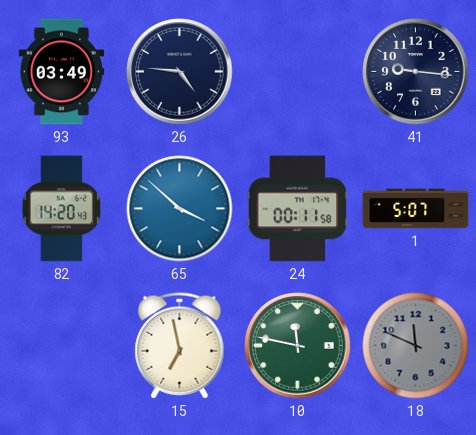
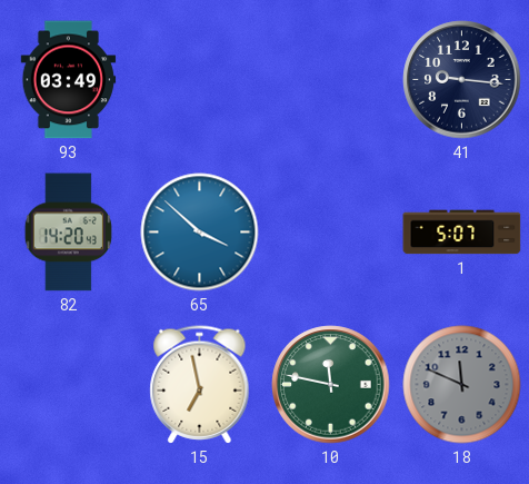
26: 4:46 -> none (180, 72)
24: 00:11 -> none (298, 209)
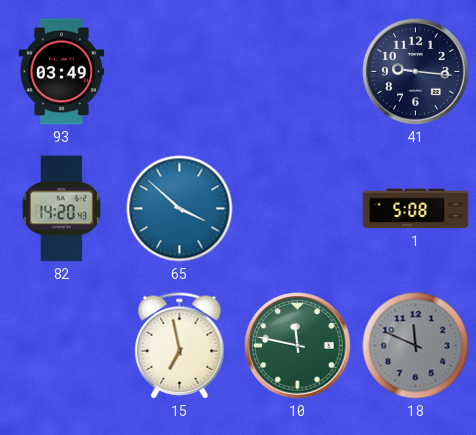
1: 5:07 -> 5:08 (416, 209)
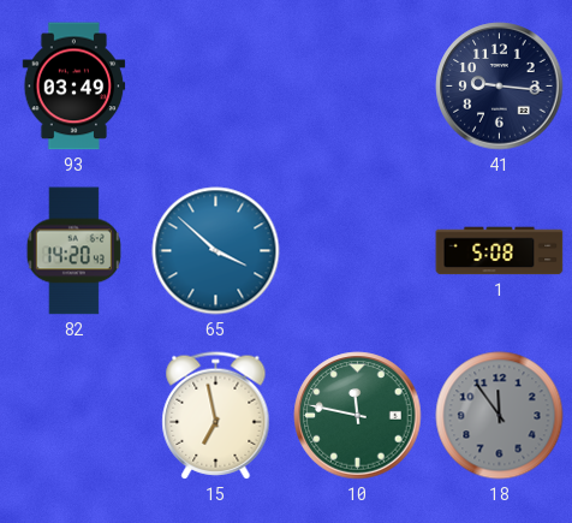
18: 11:49 -> 11:54 (500, 416)
